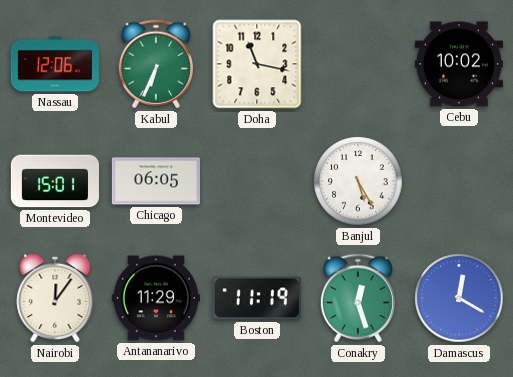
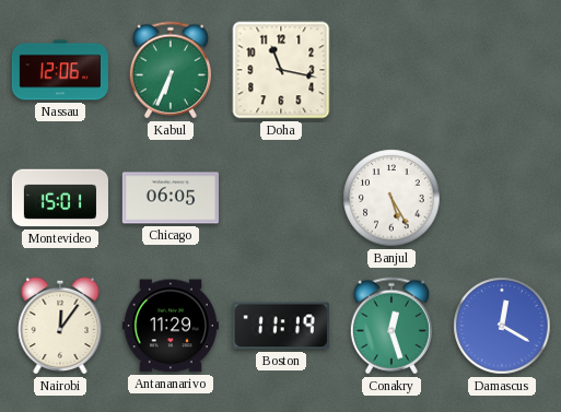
Cebu: 10:02 -> none (459, 64)
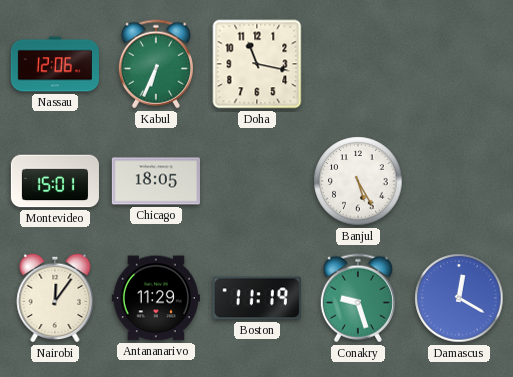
Chicago: 06:05 -> 18:05 (156, 181)
Conakry: 12:27 -> 9:27 (358, 298)
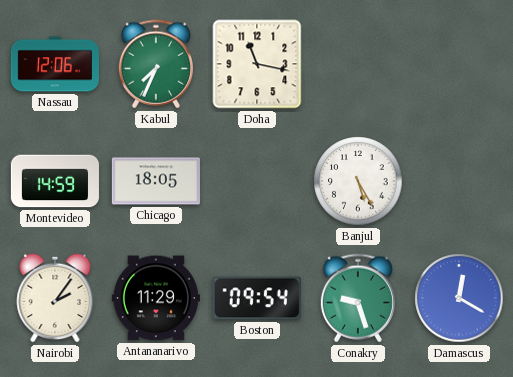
Kabul: 6:34 -> 7:34 (156, 64)
Montevideo: 15:01 -> 14:59 (55, 181)
Nairobi: 12:06 -> 2:06 (55, 298)
Boston: 11:19 -> 09:54 (257, 298)
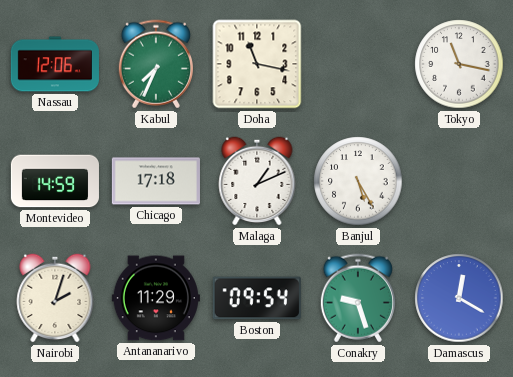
Tokyo: none -> 11:17 (459, 64)
Chicago: 18:05 -> 17:18 (156, 181)
Malaga: none -> 1:11 (257, 181)
Nairobi: 2:06 -> 2:03 (55, 298)
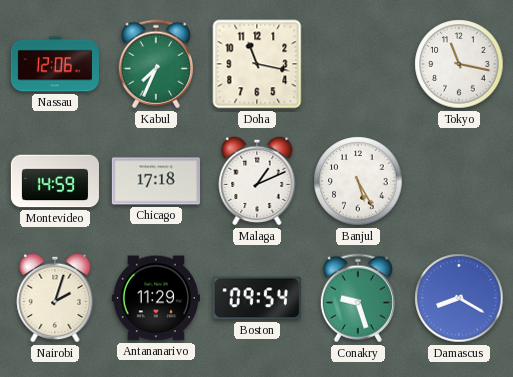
Damascus: 12:20 -> 8:20 (459, 298)
